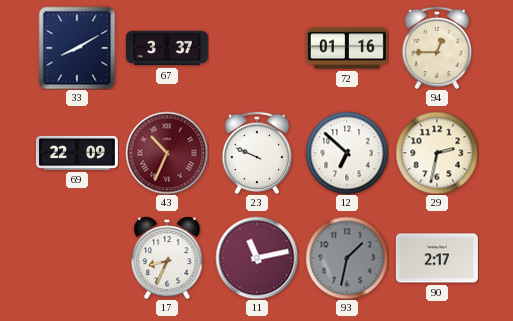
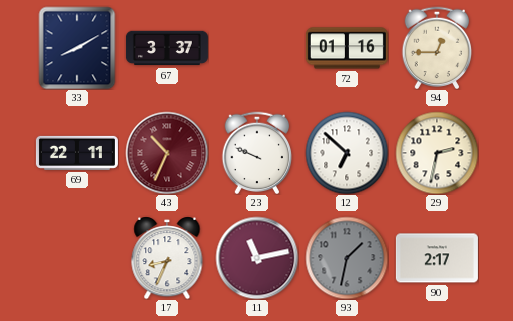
69: 22:09 -> 22:11 (77, 153)
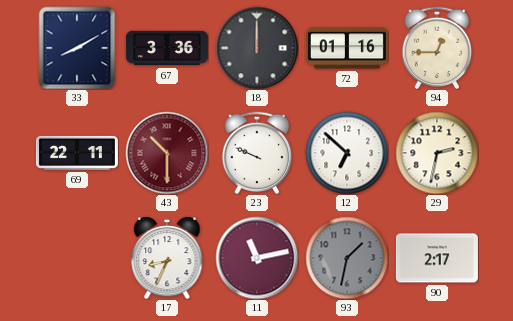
67: 3:37 -> 3:36 (167, 48)
18: none -> 12:00 (257, 48)
43: 10:34 -> 10:30 (167, 153)
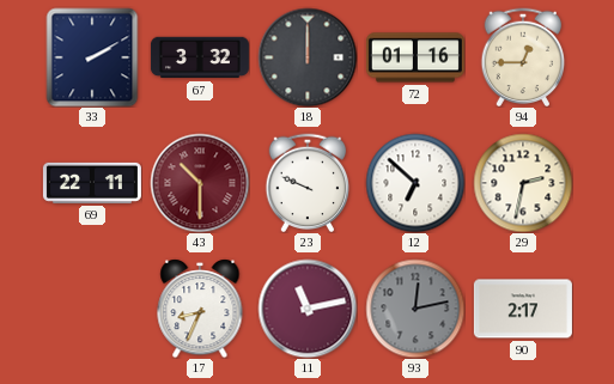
33: 8:10 -> 2:10 (92, 57)
67: 3:36 -> 3:32 (200, 57)
93: 1:32 -> 12:13 (415, 309)
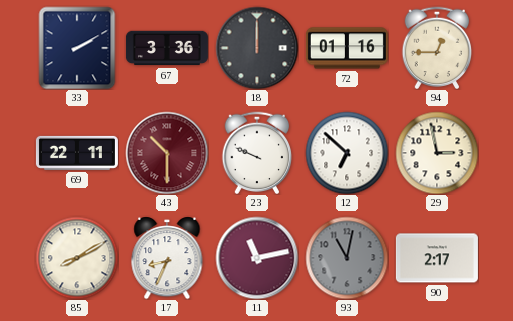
67: 3:32 -> 3:36 (167, 48)
29: 2:32 -> 2:58 (437, 153)
85: none -> 8:10 (77, 258)
93: 12:13 -> 11:02 (347, 258)
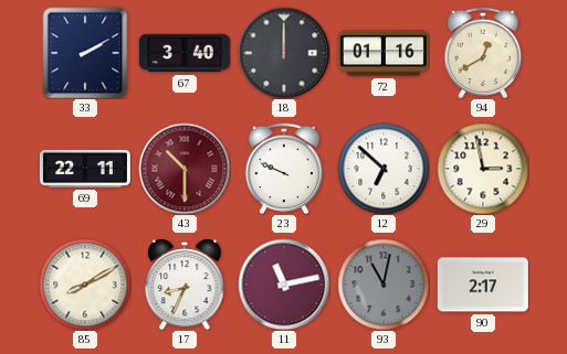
67: 3:36 -> 3:40 (185, 53)
94: 12:45 -> 12:40 (483, 53)
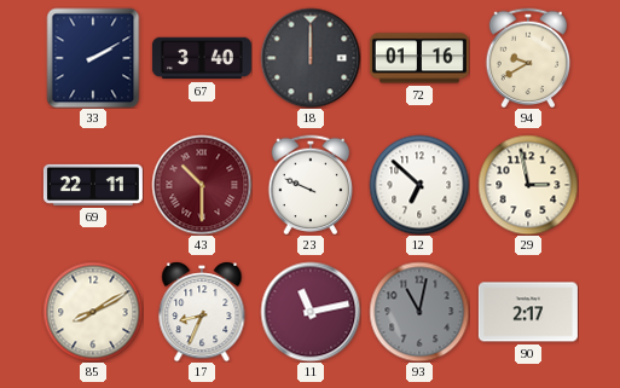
94: 12:40 -> 9:40 (528, 58)
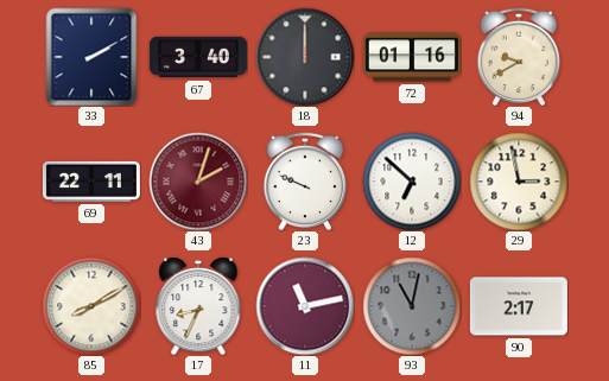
43: 10:30 -> 2:03 (198, 182)
